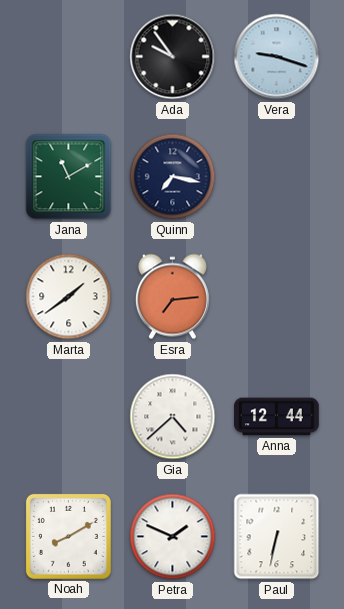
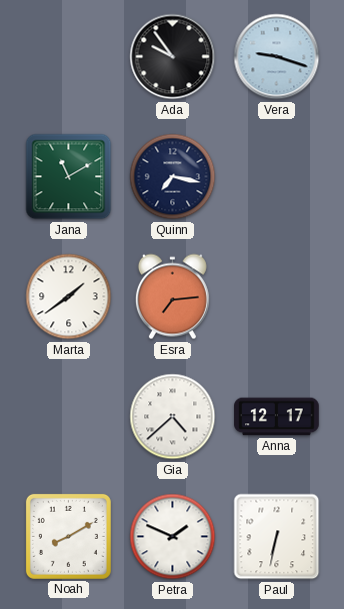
Anna: 12:44 -> 12:17 (277, 417)
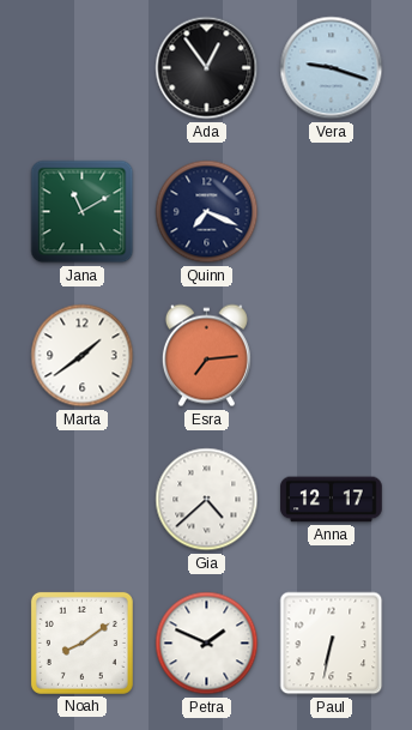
Ada: 9:54 -> 12:54 (207, 68)
Quinn: 7:17 -> 7:19 (207, 212)
Noah: 8:10 -> 8:09 (81, 642)
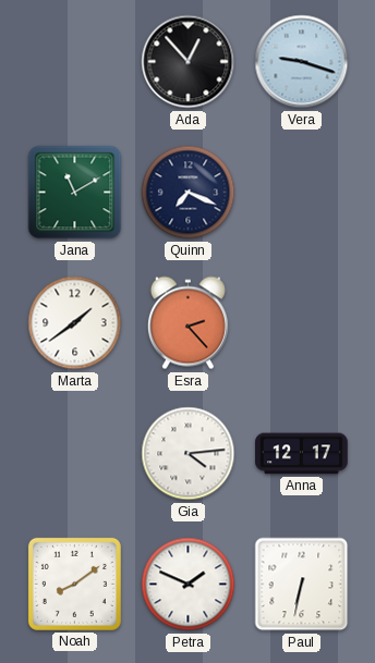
Ada: 12:54 -> 12:53 (189, 62)
Esra: 7:14 -> 2:23 (187, 323)
Gia: 4:38 -> 4:14 (189, 454)
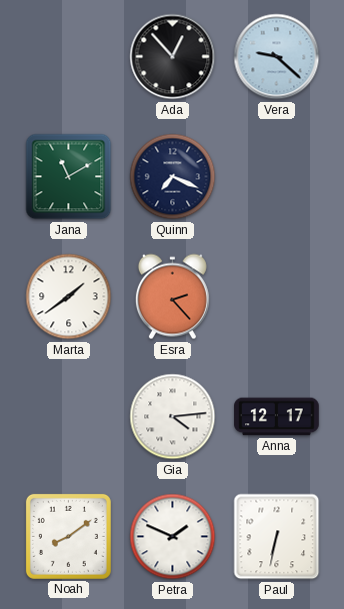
Vera: 9:18 -> 9:22 (277, 57)
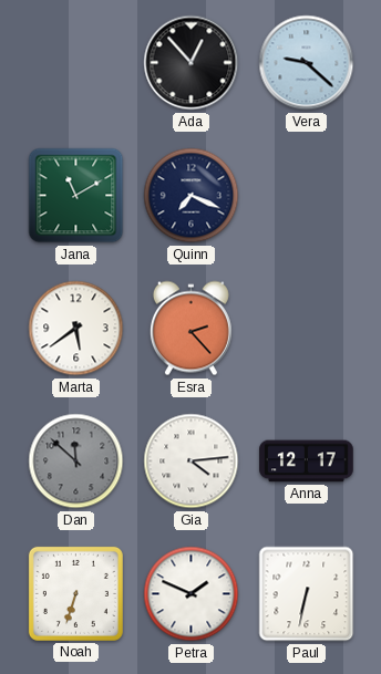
Marta: 1:39 -> 5:39 (76, 329)
Dan: none -> 11:52 (76, 462)
Noah: 8:09 -> 6:33 (75, 593)
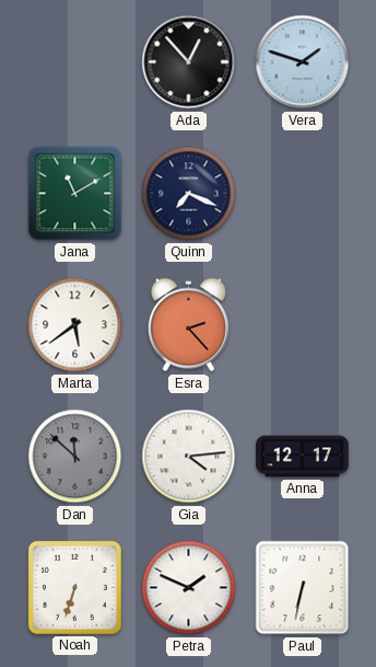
Vera: 9:22 -> 1:48 (303, 62)
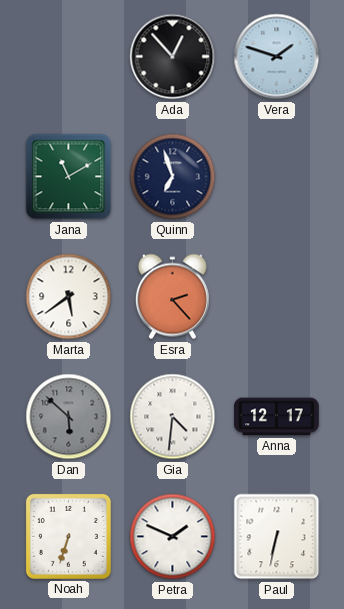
Quinn: 7:19 -> 6:57 (173, 177)
Dan: 11:52 -> 5:52 (69, 417)
Gia: 4:14 -> 4:31 (173, 417)
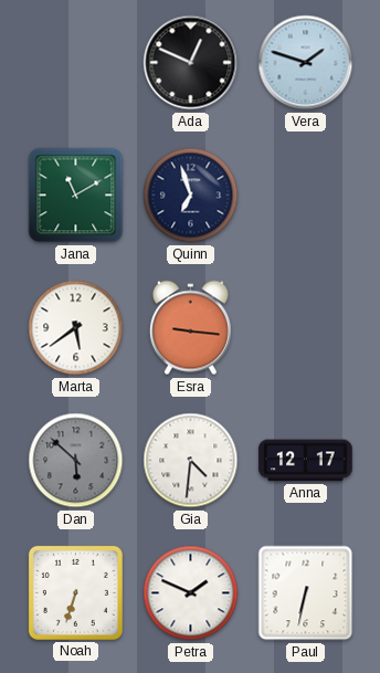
Ada: 12:53 -> 12:49 (191, 63)
Esra: 2:23 -> 9:16 (190, 328)
